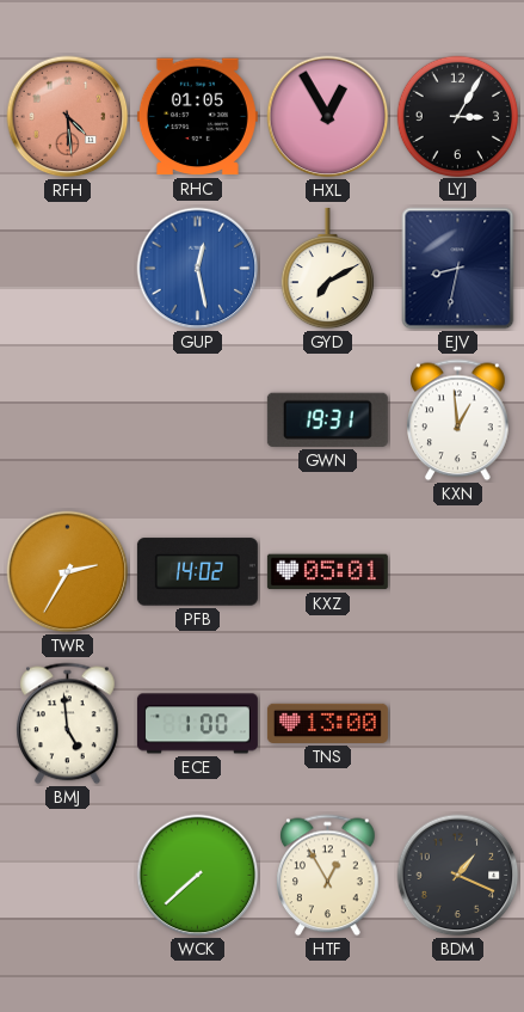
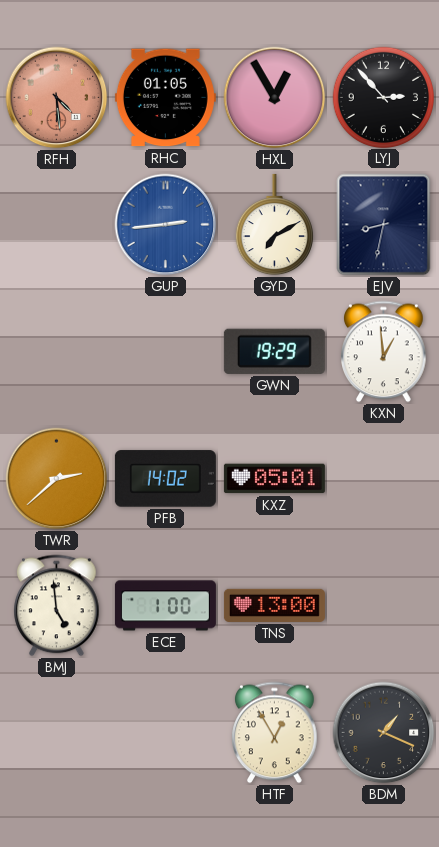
LYJ: 3:05 -> 2:53 (383, 97)
GUP: 12:28 -> 2:44 (166, 225)
GWN: 19:31 -> 19:29 (274, 351)
TWR: 2:35 -> 2:38 (57, 479)
WCK: 7:38 -> none (198, 876)
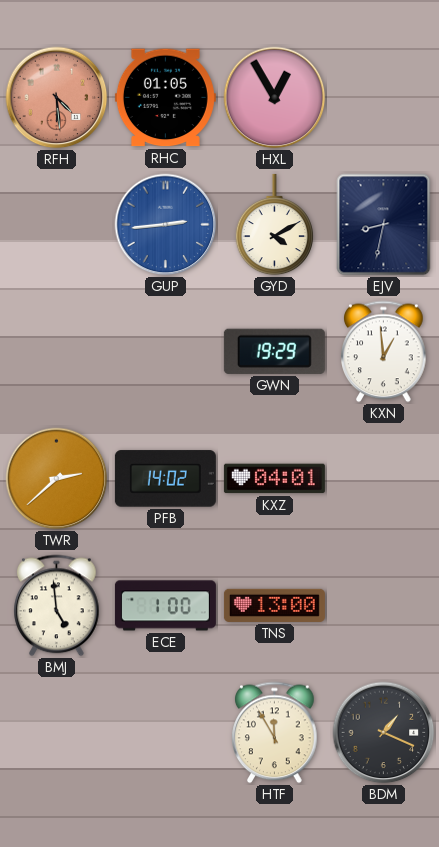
LYJ: 2:53 -> none (383, 97)
GYD: 7:10 -> 4:10 (274, 225)
KXZ: 05:01 -> 04:01 (274, 479)
HTF: 12:55 -> 11:55 (275, 733)
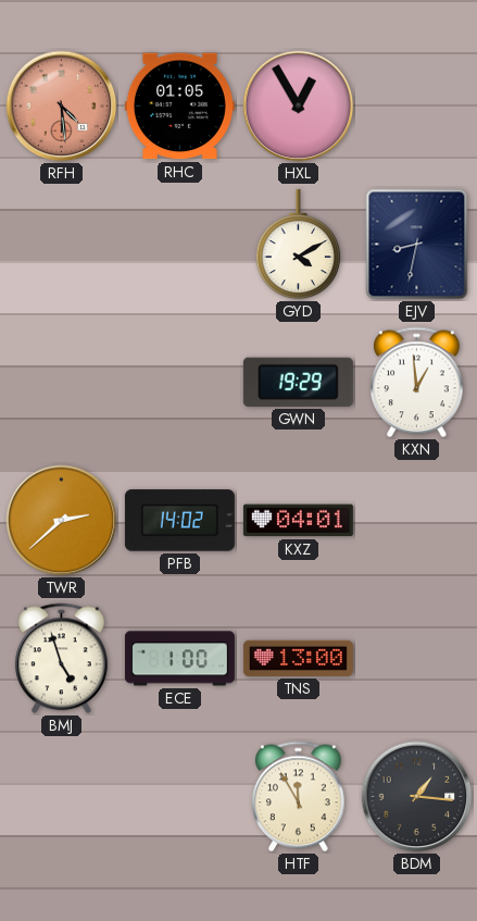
GUP: 2:44 -> none (166, 225)
BMJ: 4:59 -> 4:57 (62, 659)
BDM: 1:19 -> 1:16 (417, 797)
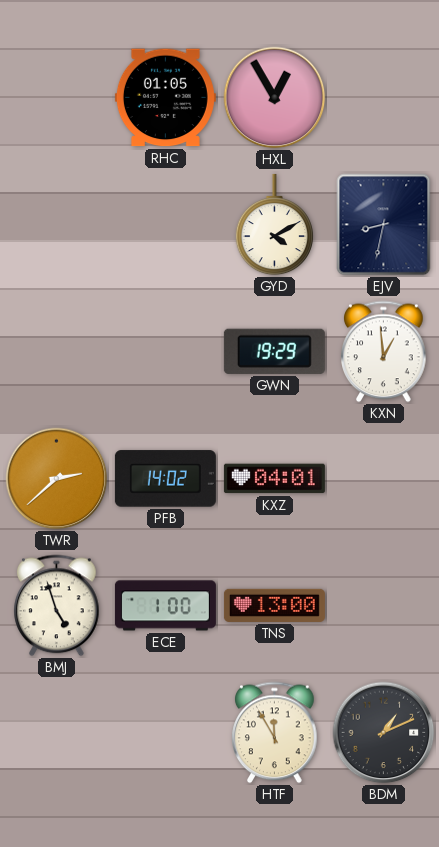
RFH: 4:29 -> none (62, 107)
BDM: 1:16 -> 1:11 (384, 733)
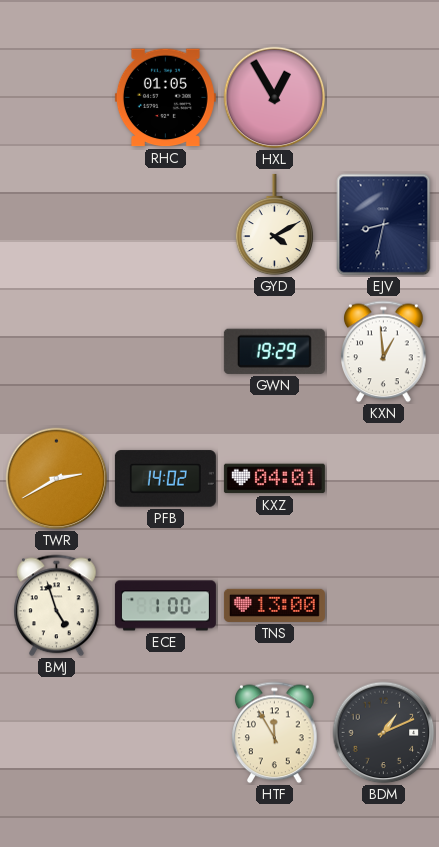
TWR: 2:38 -> 2:40 (57, 479)
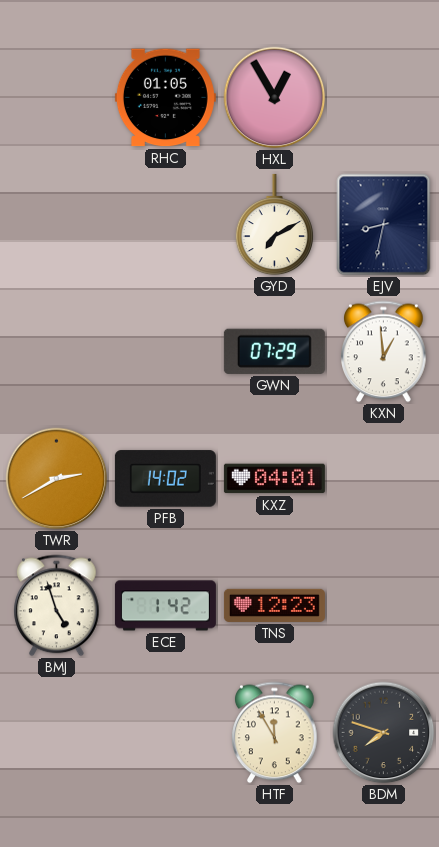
GYD: 4:10 -> 7:10 (274, 225)
GWN: 19:29 -> 07:29 (274, 351)
ECE: 1:00 -> 1:42 (165, 606)
TNS: 13:00 -> 12:23 (274, 605)
BDM: 1:11 -> 7:48 (384, 733)
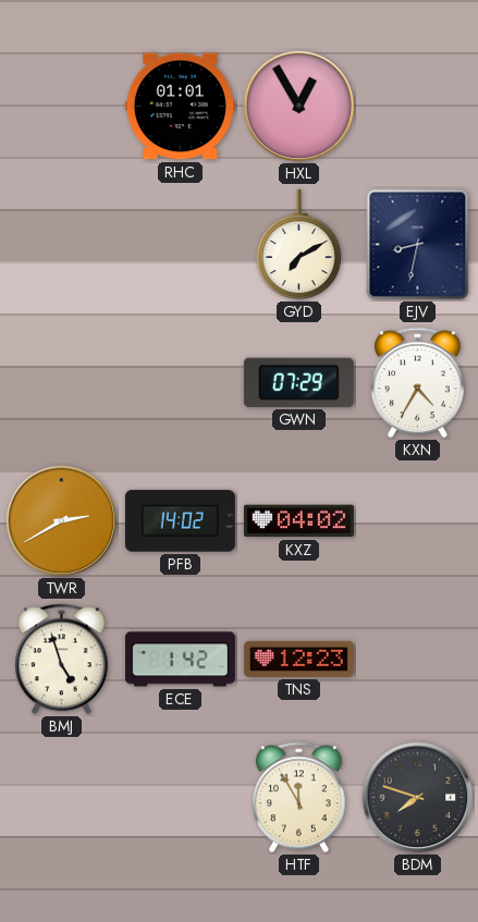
RHC: 01:05 -> 01:01 (180, 107)
KXN: 12:59 -> 4:35 (418, 383)
KXZ: 04:01 -> 04:02 (298, 521)
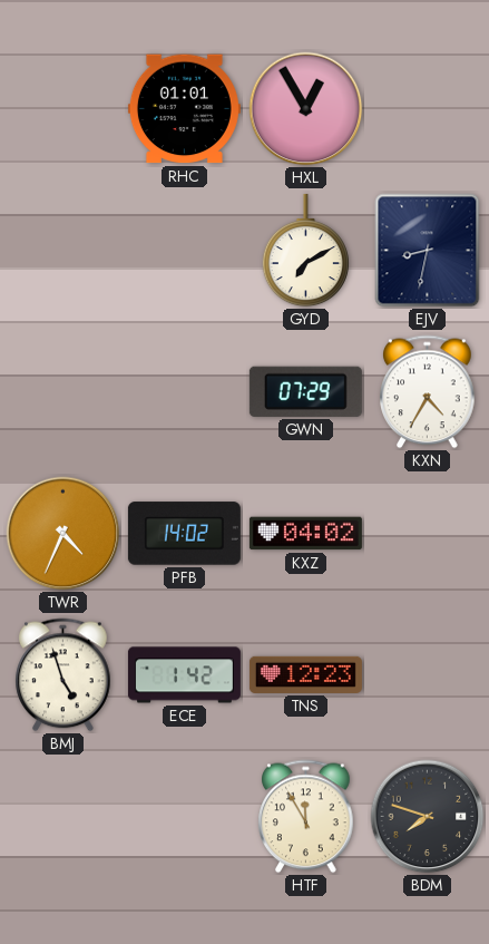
TWR: 2:40 -> 4:34 (63, 534)
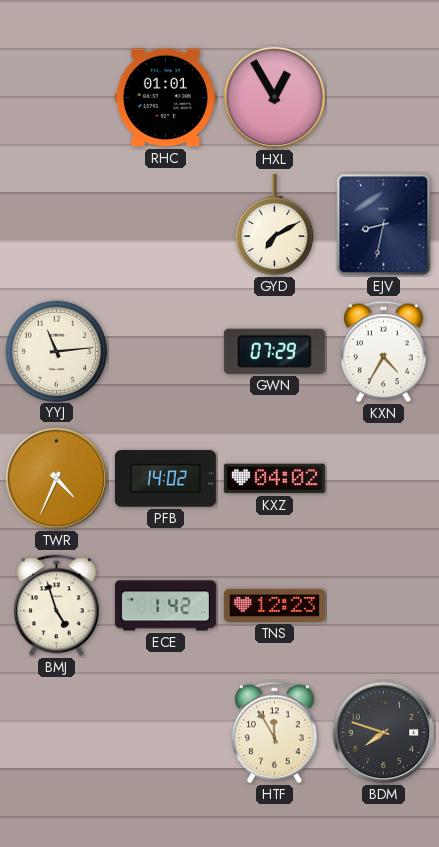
YYJ: none -> 11:14 (56, 351)
